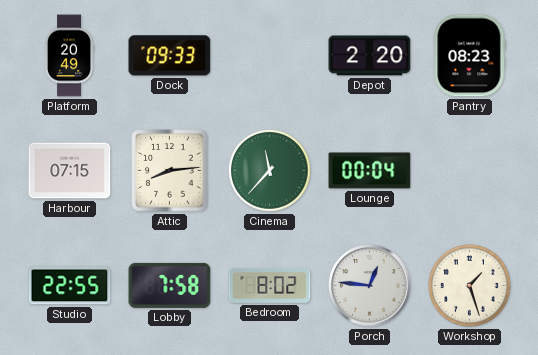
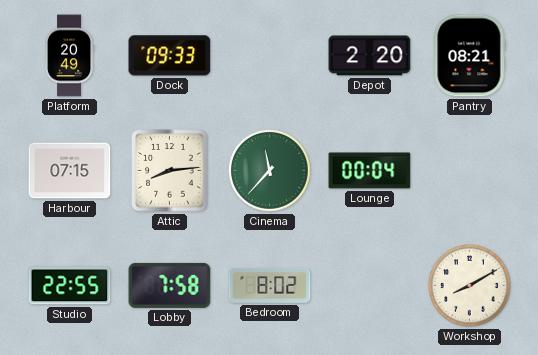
Pantry: 08:23 -> 08:21 (470, 56)
Porch: 12:46 -> none (370, 286)
Workshop: 1:27 -> 8:10 (470, 286)
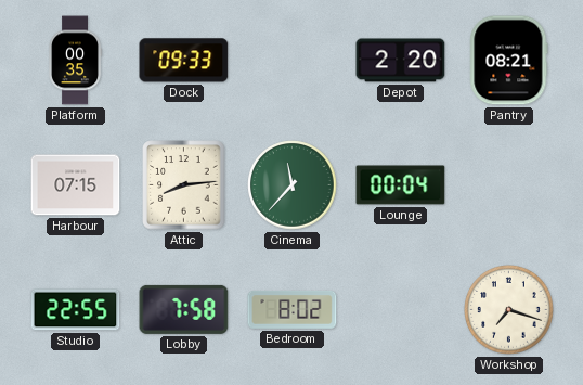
Platform: 20:49 -> 00:35 (75, 61)
Workshop: 8:10 -> 7:18 (509, 310)
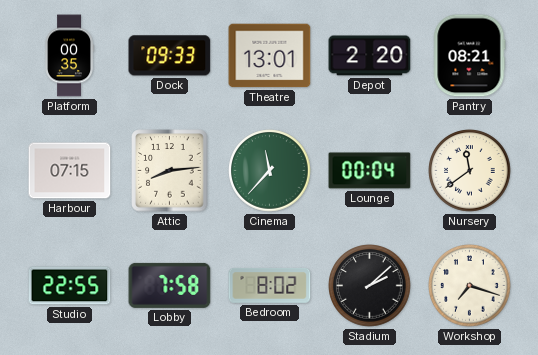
Theatre: none -> 13:01 (270, 56)
Nursery: none -> 11:39 (470, 171)
Stadium: none -> 2:08 (370, 286)
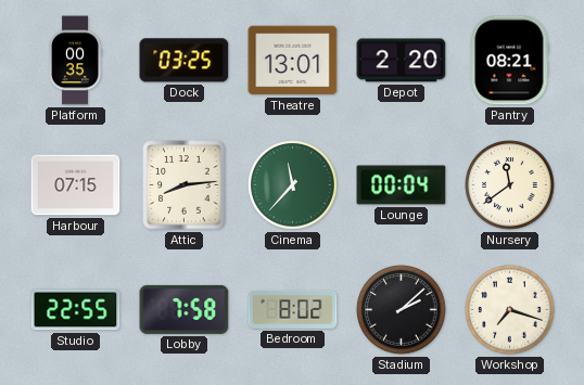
Dock: 09:33 -> 03:25 (185, 61)
